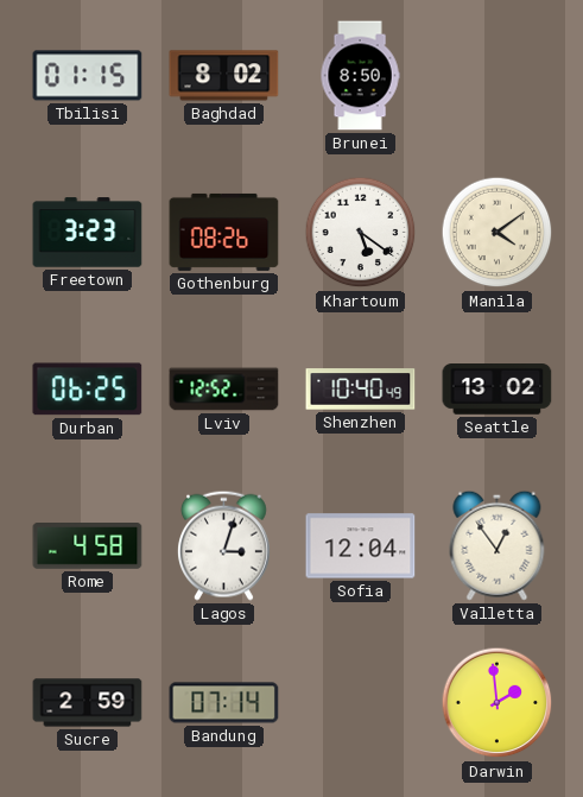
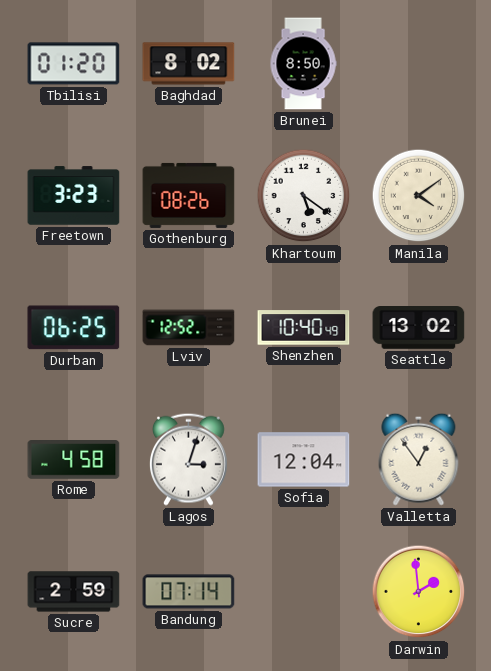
Tbilisi: 01:15 -> 01:20 (74, 64)
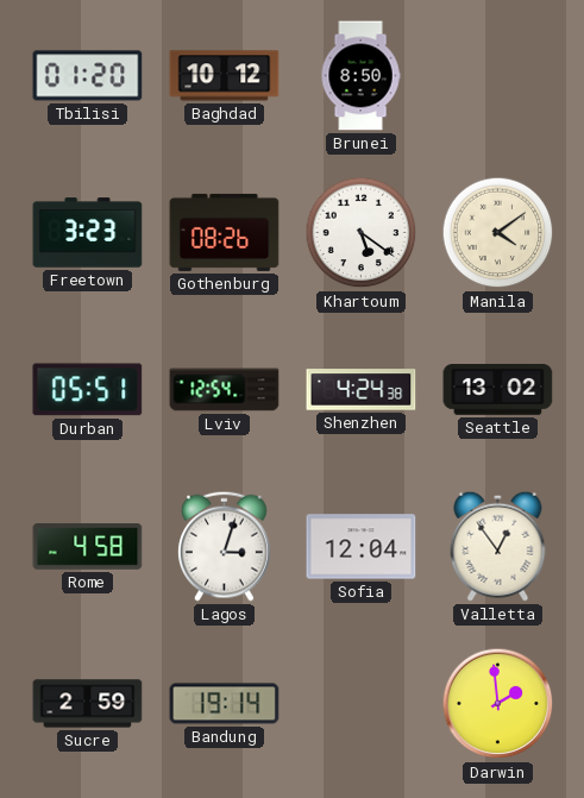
Baghdad: 8:02 -> 10:12 (225, 76)
Durban: 06:25 -> 05:51 (88, 390)
Lviv: 12:52 -> 12:54 (225, 390)
Shenzhen: 10:40 -> 4:24 (362, 390)
Bandung: 07:14 -> 19:14 (225, 704)
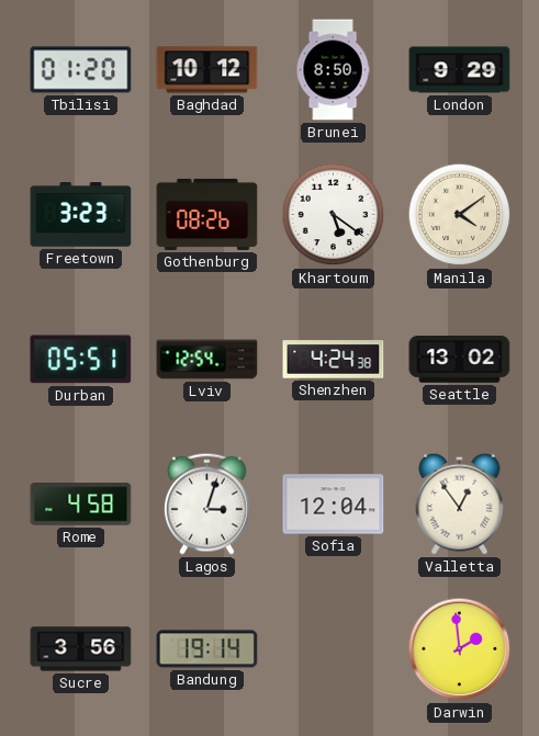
London: none -> 9:29 (460, 70)
Sucre: 2:59 -> 3:56 (81, 649)
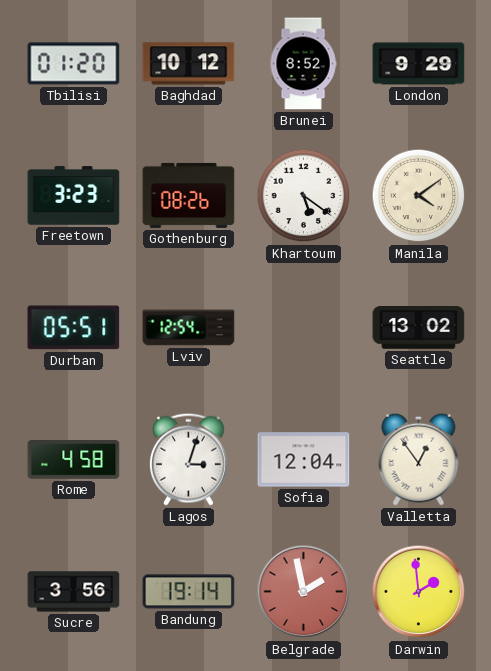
Brunei: 8:50 -> 8:52 (303, 64)
Shenzhen: 4:24 -> none (334, 360)
Belgrade: none -> 1:58 (304, 592)
